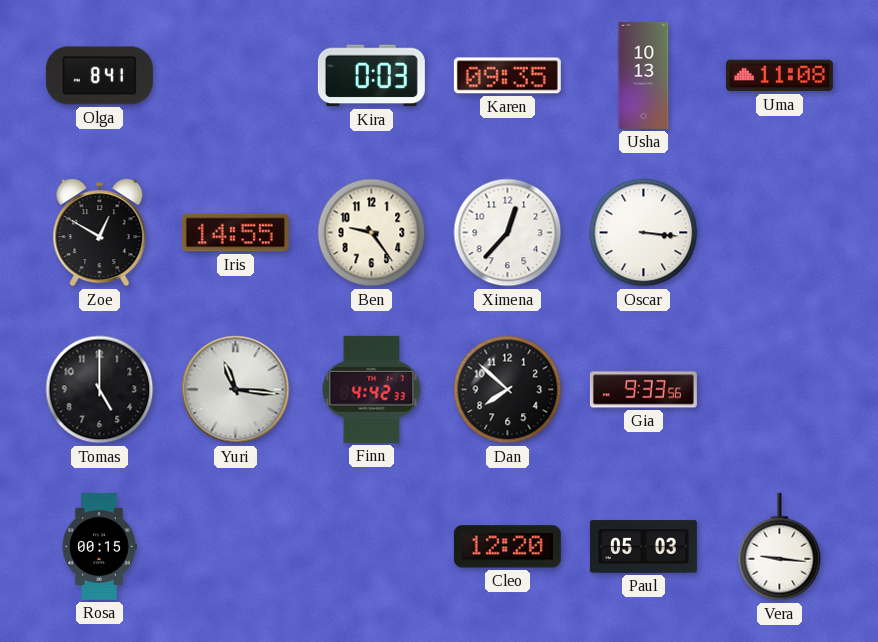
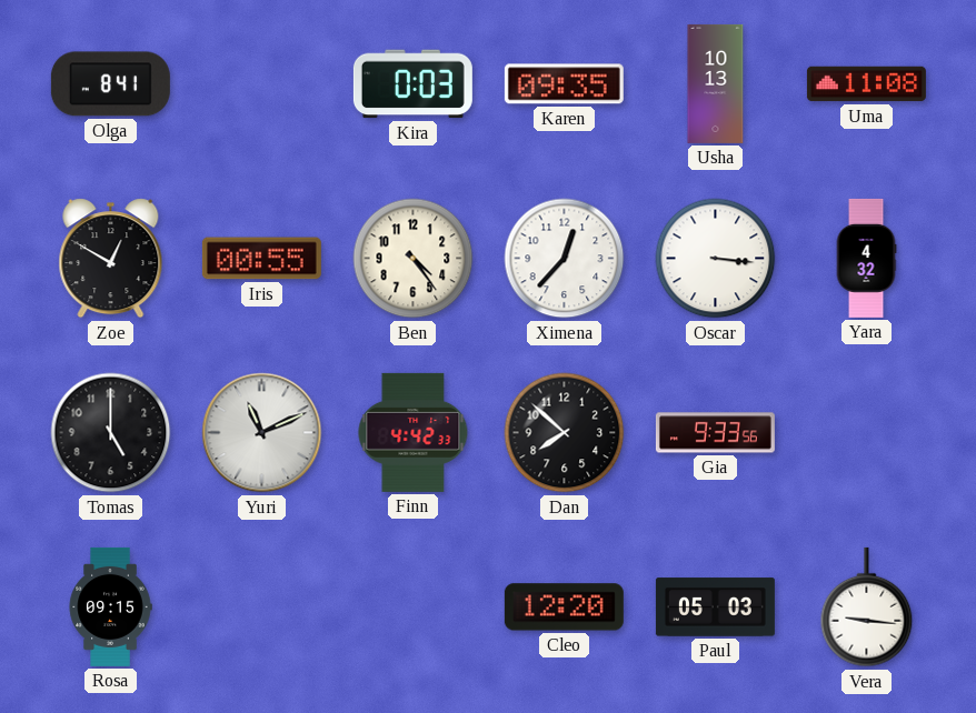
Iris: 14:55 -> 00:55 (261, 259)
Ben: 9:24 -> 4:24 (414, 259)
Yara: none -> 4:32 (866, 258)
Yuri: 11:16 -> 11:11 (262, 433)
Rosa: 00:15 -> 09:15 (110, 606)
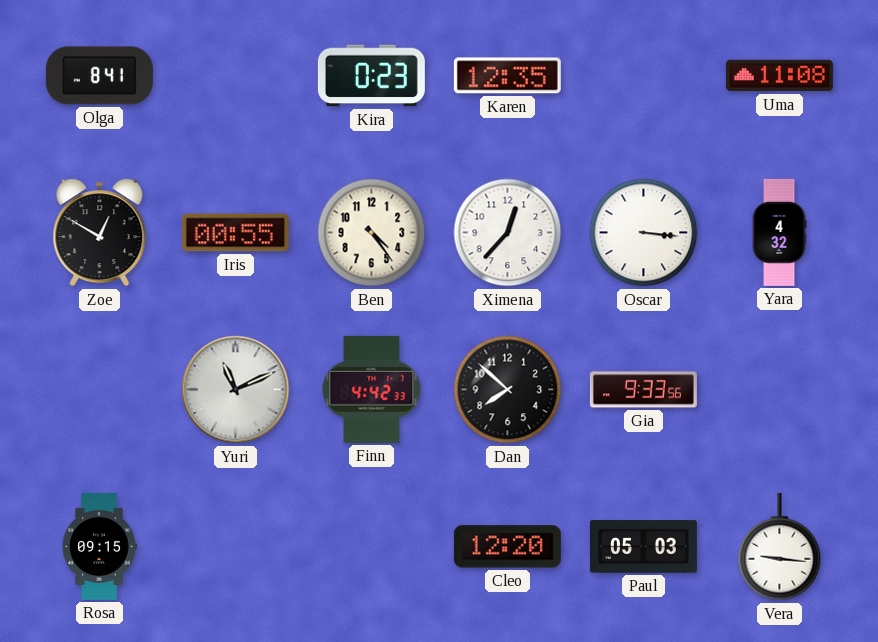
Kira: 0:03 -> 0:23 (371, 76)
Karen: 09:35 -> 12:35 (507, 76)
Usha: 10:13 -> none (716, 83)
Tomas: 5:00 -> none (111, 433)
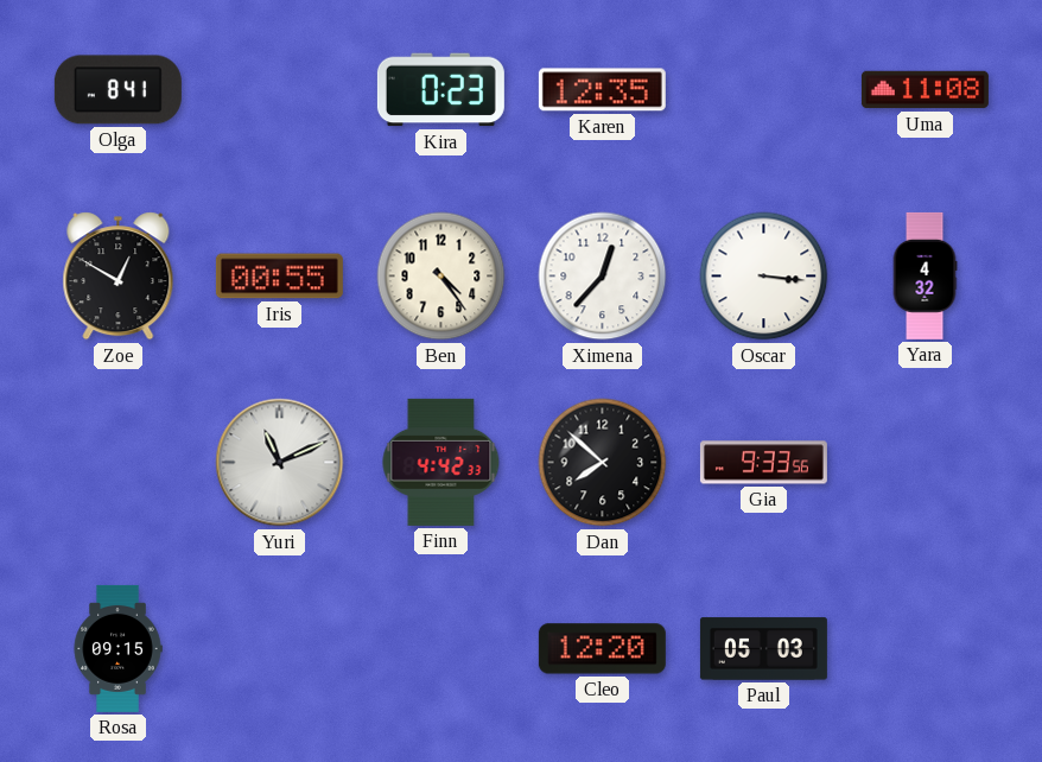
Vera: 9:16 -> none (780, 547)
